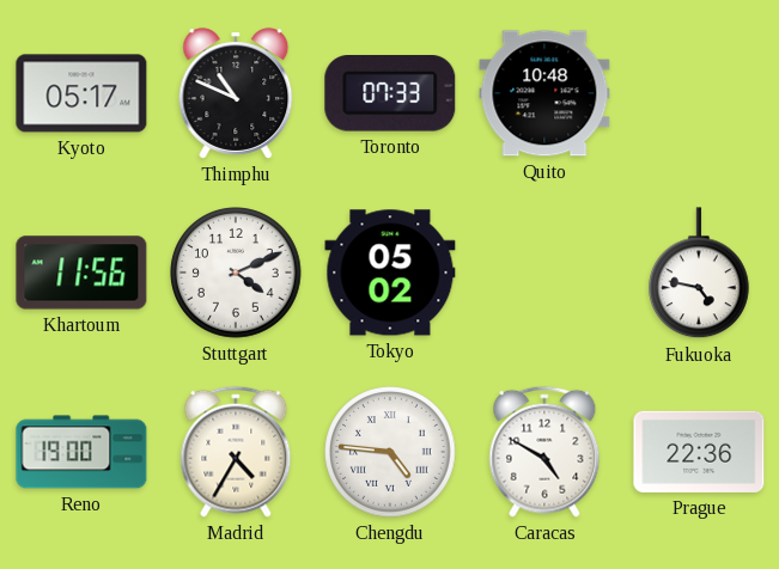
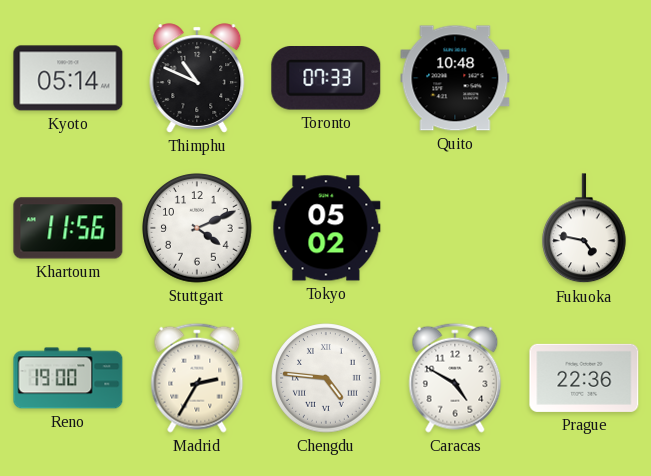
Kyoto: 05:17 -> 05:14 (68, 78)
Madrid: 4:35 -> 2:35 (197, 378)
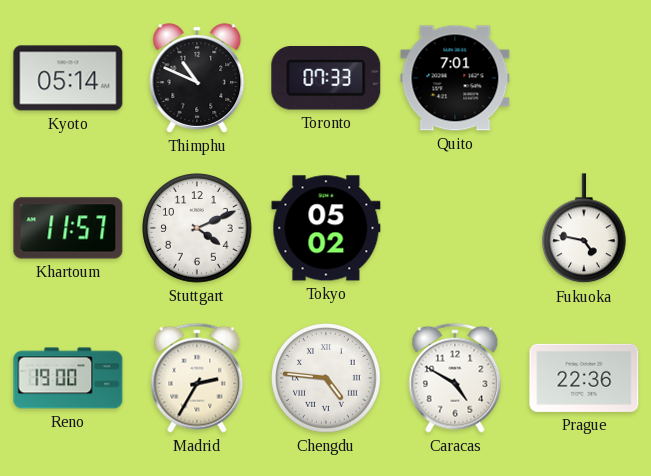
Quito: 10:48 -> 7:01 (455, 78)
Khartoum: 11:56 -> 11:57 (68, 228)
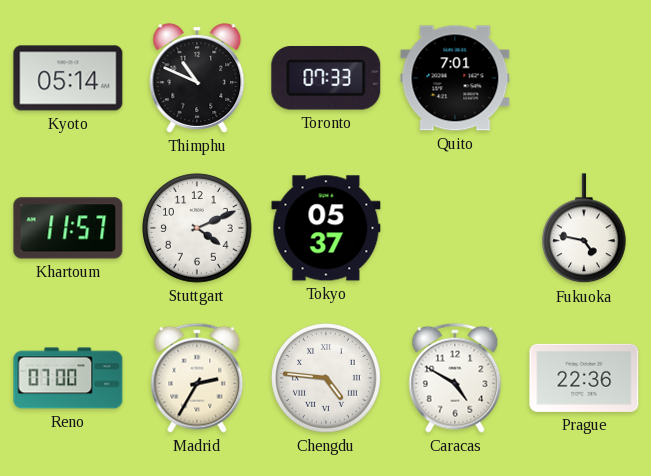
Tokyo: 05:02 -> 05:37 (326, 228)
Reno: 19:00 -> 07:00 (68, 378)
